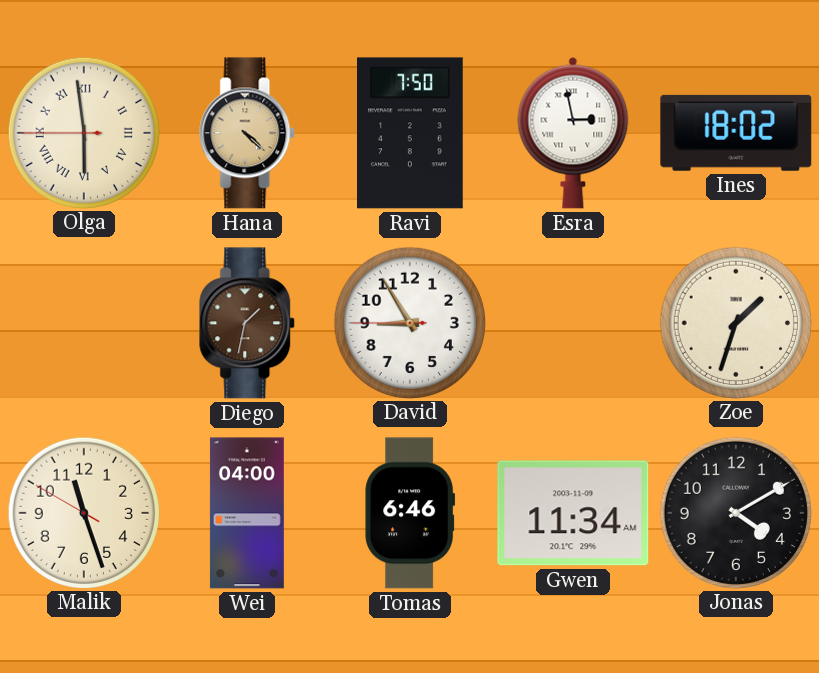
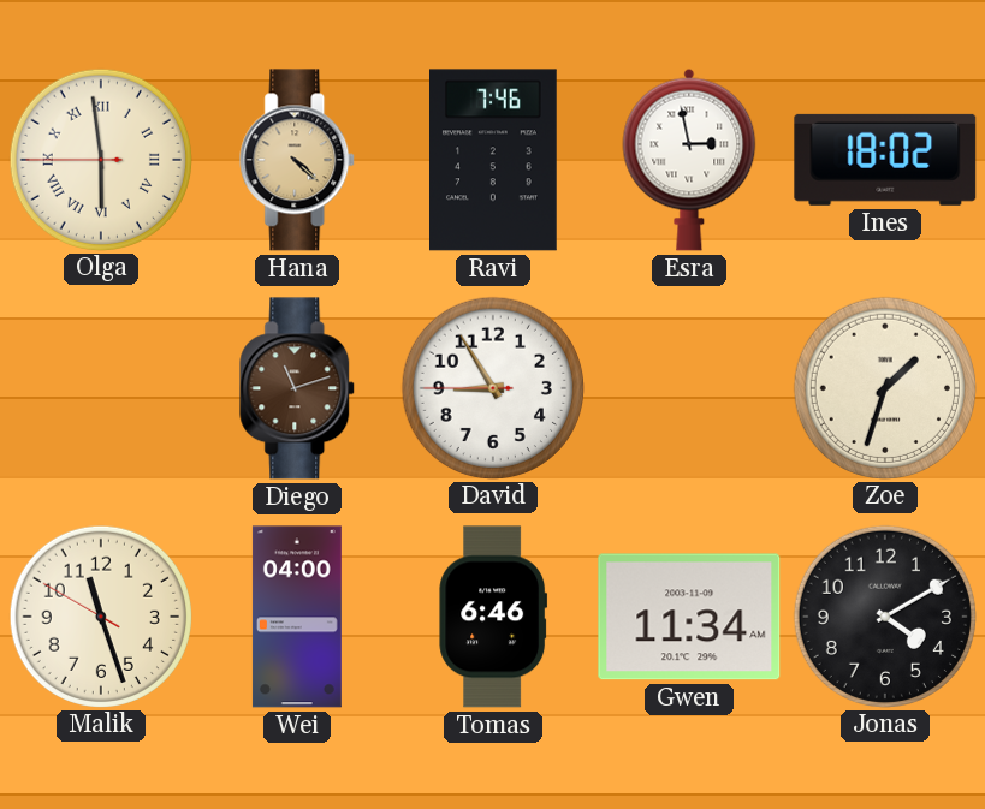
Ravi: 7:50 -> 7:46 (494, 160)
Diego: 1:32 -> 11:12 (298, 388)
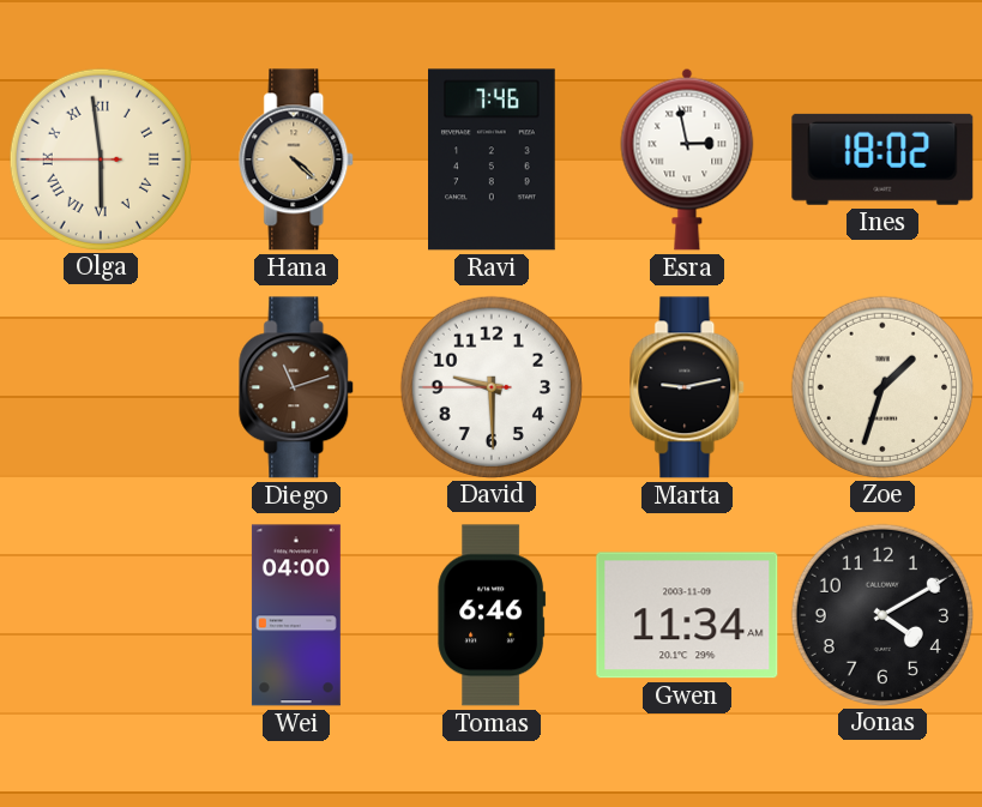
David: 8:54 -> 9:29 (490, 386)
Marta: none -> 9:13 (688, 387)
Malik: 11:26 -> none (100, 615)
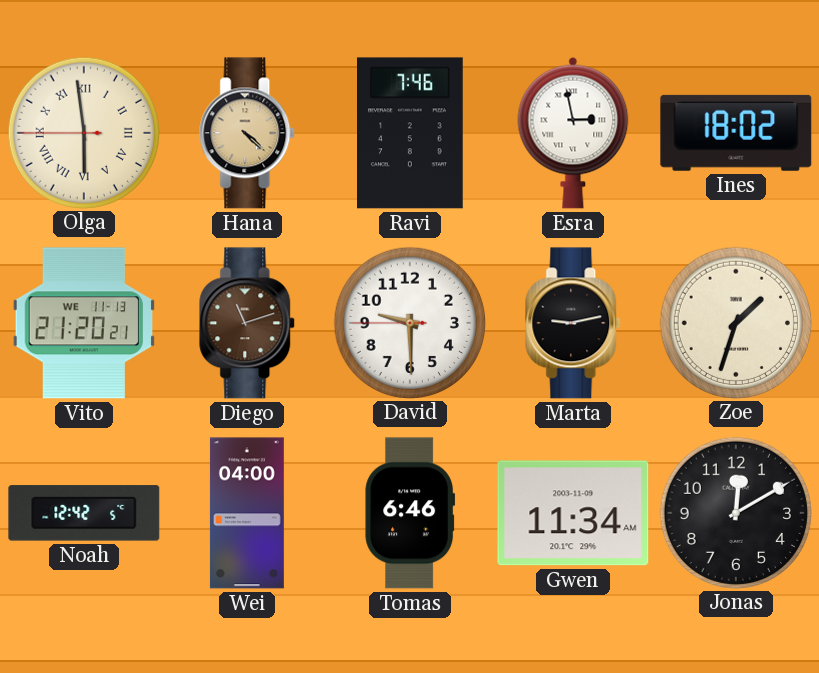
Vito: none -> 21:20 (83, 323)
Noah: none -> 12:42 (84, 513)
Jonas: 4:10 -> 12:10 (735, 512)
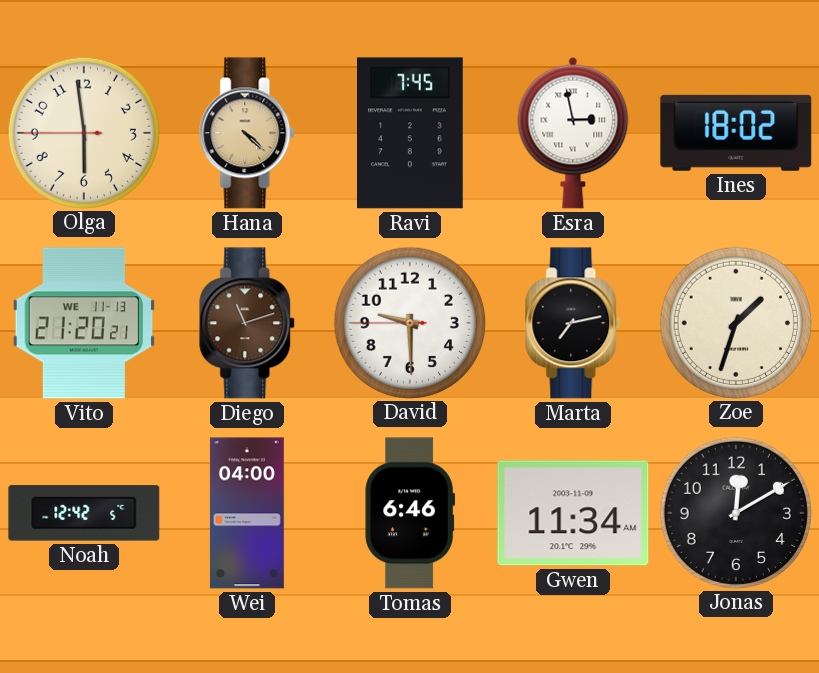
Olga numerals: Roman -> Arabic (83, 132)
Ravi: 7:46 -> 7:45 (411, 133)
Marta: 9:13 -> 7:13 (574, 323)
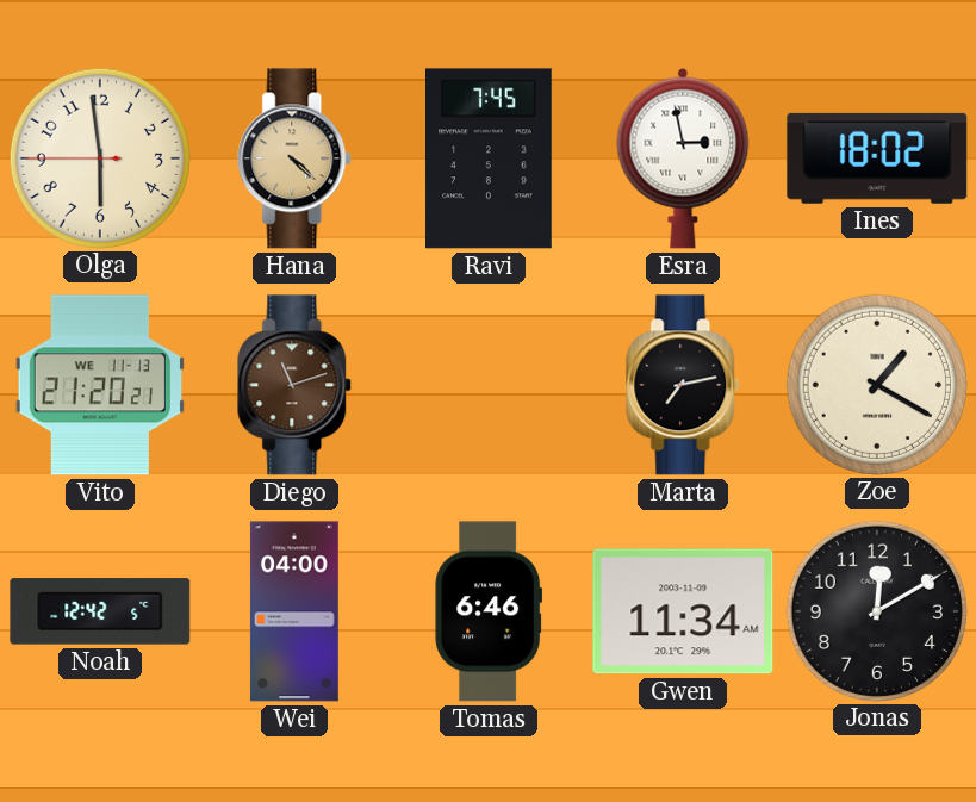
David: 9:29 -> none (409, 322)
Zoe: 1:33 -> 1:20 (876, 384)
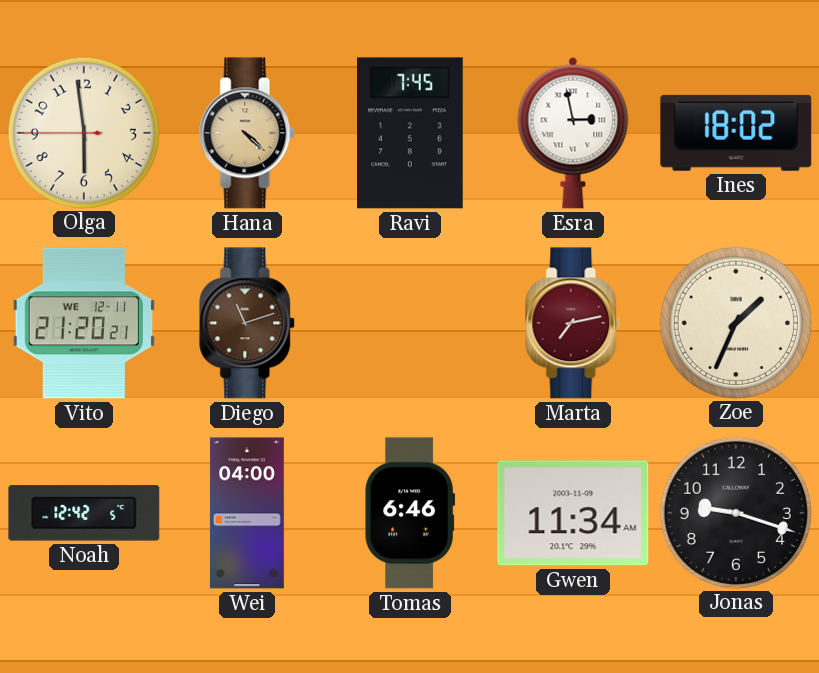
Vito date: WE 11-13 -> WE 12-11 (83, 323)
Marta dial: black -> burgundy (574, 323)
Zoe: 1:20 -> 1:34 (735, 322)
Jonas: 12:10 -> 9:18 (735, 512)
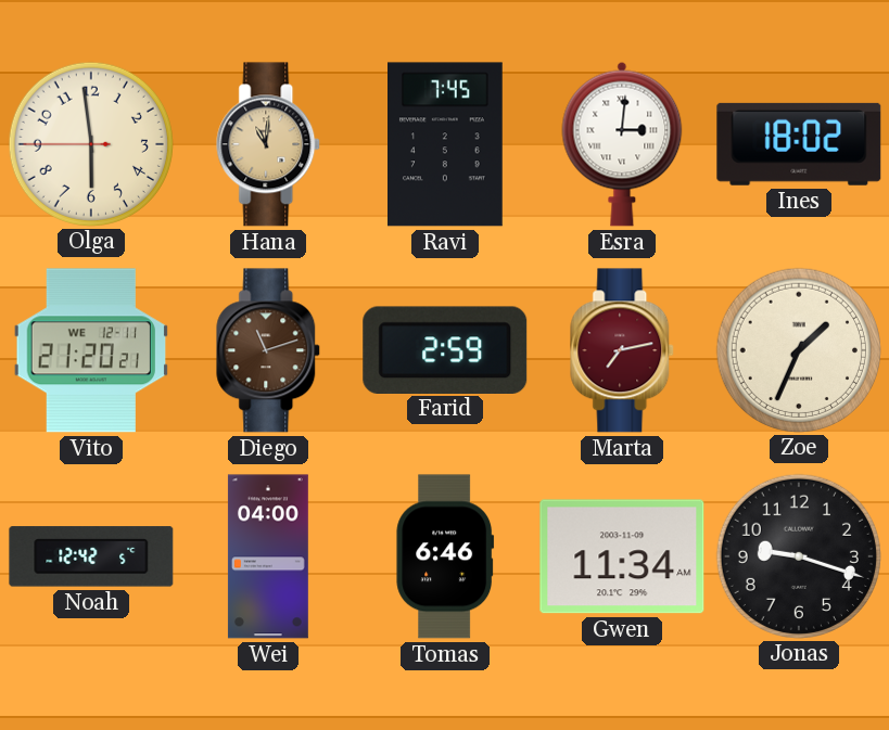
Hana: 4:22 -> 11:01 (269, 144)
Esra: 2:58 -> 3:01 (622, 144)
Farid: none -> 2:59 (445, 349)
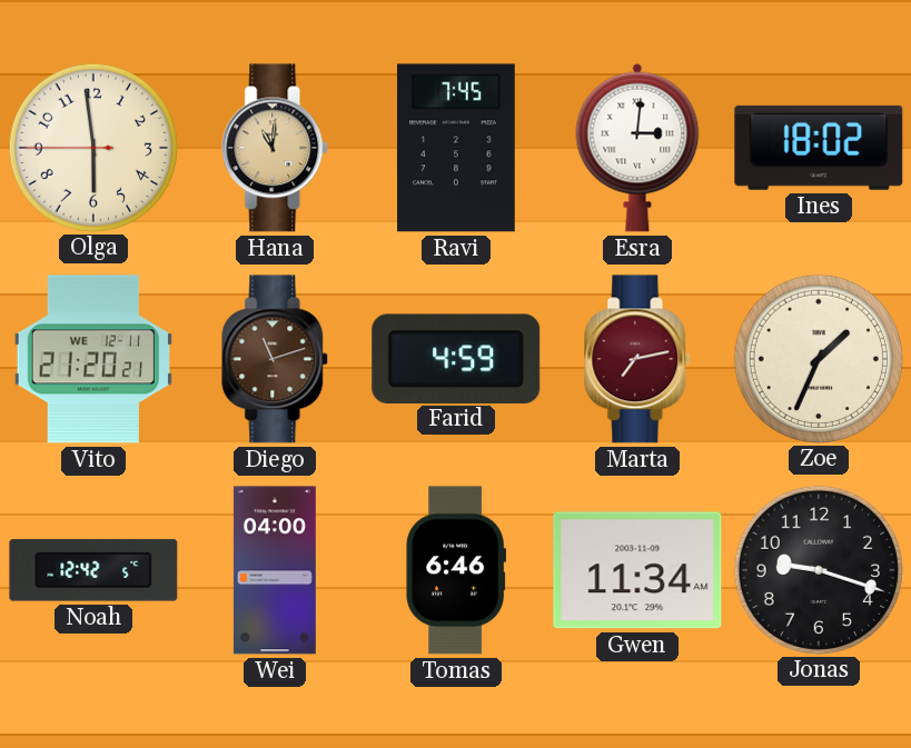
Farid: 2:59 -> 4:59 (456, 358)
